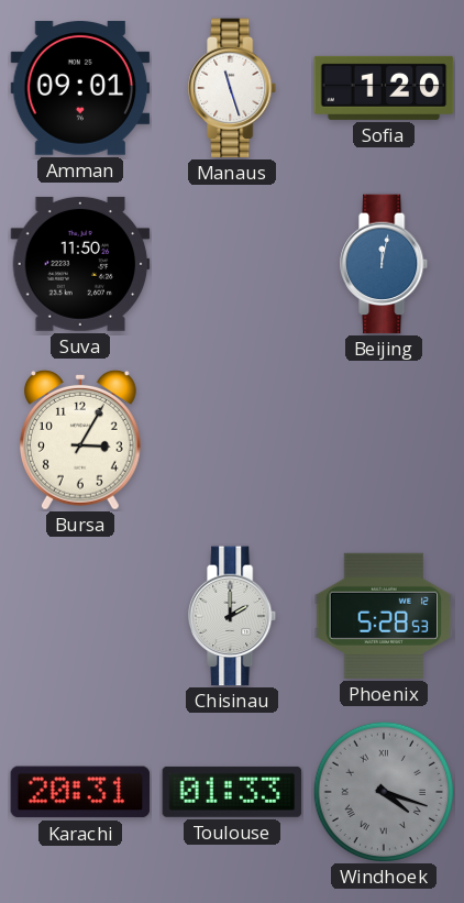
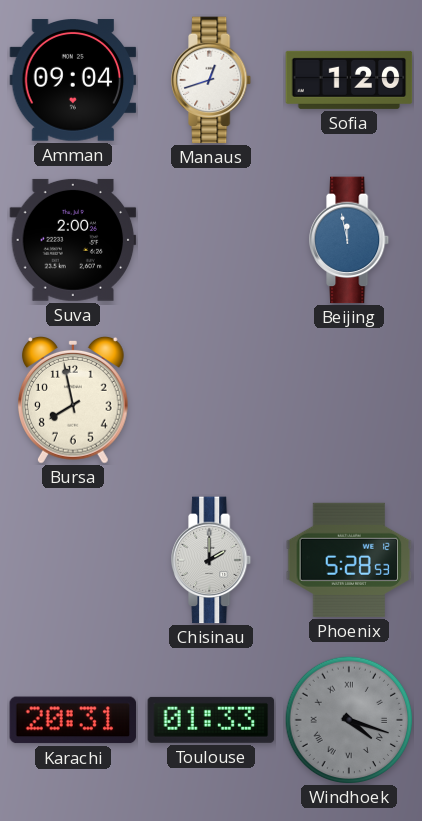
Amman: 09:01 -> 09:04 (73, 80)
Manaus: 11:27 -> 12:42 (212, 80)
Suva: 11:50 -> 2:00 (73, 240)
Beijing: 12:02 -> 11:58 (350, 240)
Bursa: 3:05 -> 7:58 (73, 400)
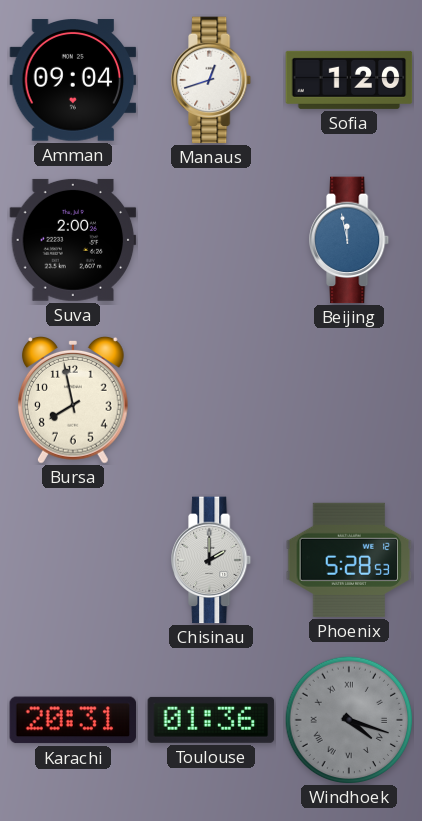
Toulouse: 01:33 -> 01:36 (211, 720)
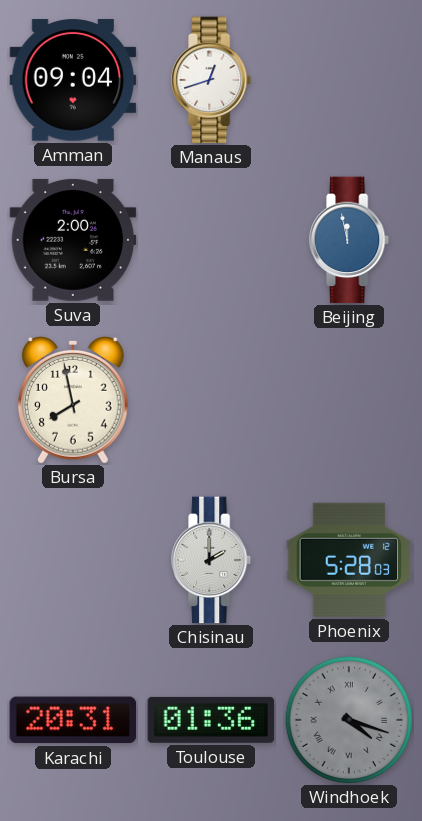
Sofia: 1:20 -> none (349, 80)
Phoenix: 5:28:53 -> 5:28:03 (349, 560)
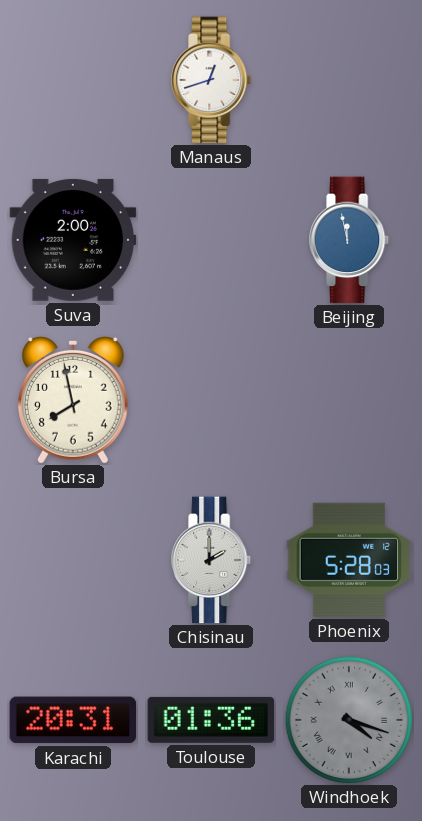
Amman: 09:04 -> none (73, 80)
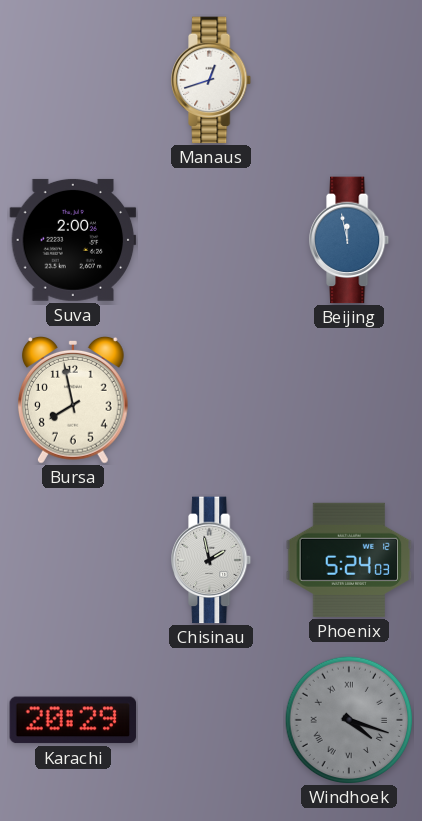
Chisinau: 2:00 -> 1:58 (212, 560)
Phoenix: 5:28 -> 5:24 (349, 560)
Karachi: 20:31 -> 20:29 (73, 720)
Toulouse: 01:36 -> none (211, 720)
